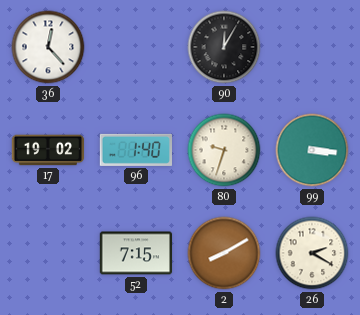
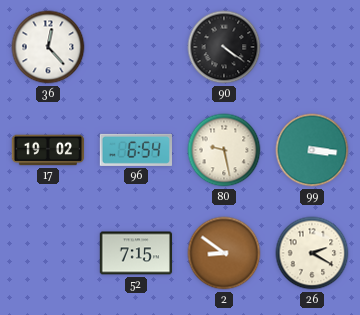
90: 12:05 -> 4:21 (224, 47)
96: 1:40 -> 6:54 (136, 150)
80: 9:33 -> 9:28 (224, 150)
2: 8:10 -> 8:51 (224, 253)
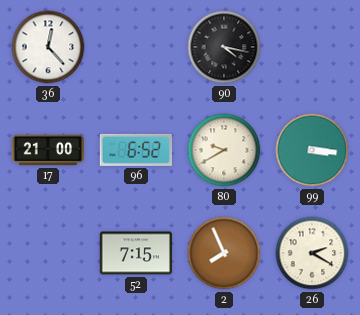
90: 4:21 -> 4:17 (224, 47)
17: 19:02 -> 21:00 (48, 150)
96: 6:54 -> 6:52 (136, 150)
80: 9:28 -> 9:40 (224, 150)
2: 8:51 -> 7:56 (224, 253)
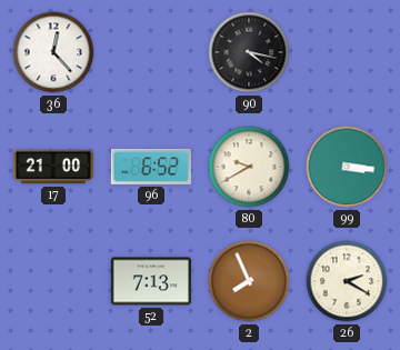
52: 7:15 -> 7:13 (151, 281)
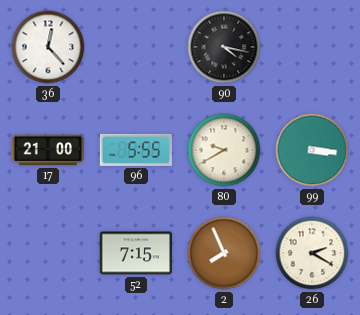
96: 6:52 -> 5:55 (136, 150)
52: 7:13 -> 7:15 (136, 253)
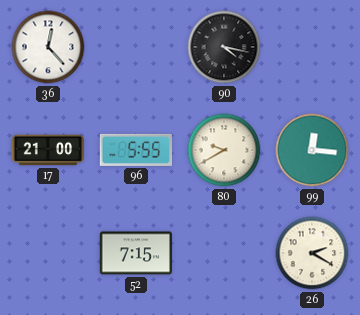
99: 3:16 -> 12:16 (312, 150)
2: 7:56 -> none (224, 253)
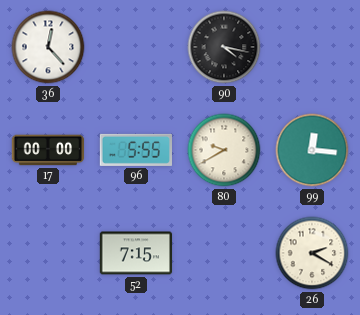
17: 21:00 -> 00:00 (48, 150)
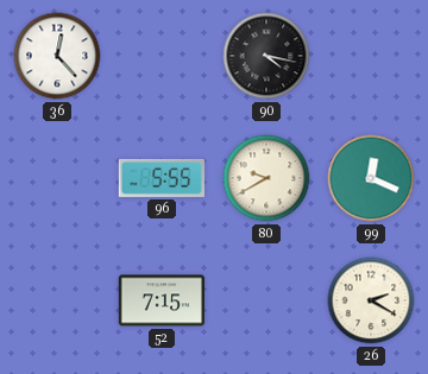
17: 00:00 -> none (48, 150)
99: 12:16 -> 12:19 (371, 178)
